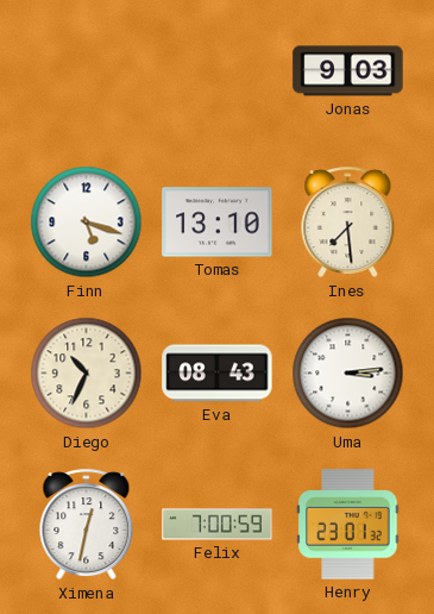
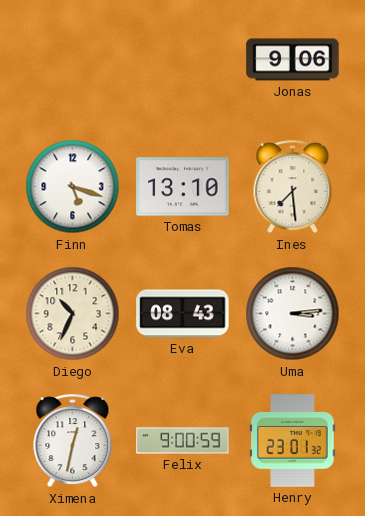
Jonas: 9:03 -> 9:06 (293, 60)
Felix: 7:00 -> 9:00 (183, 441)
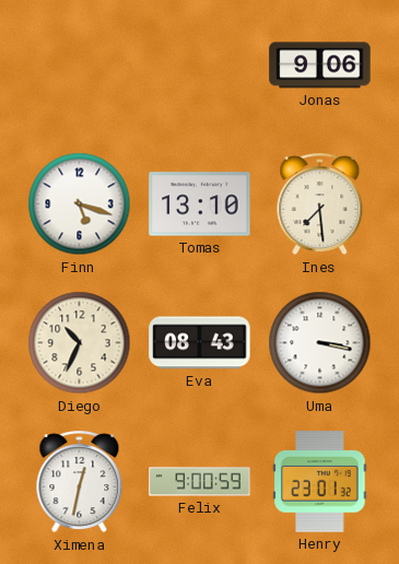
Uma: 3:14 -> 3:17 (320, 343)
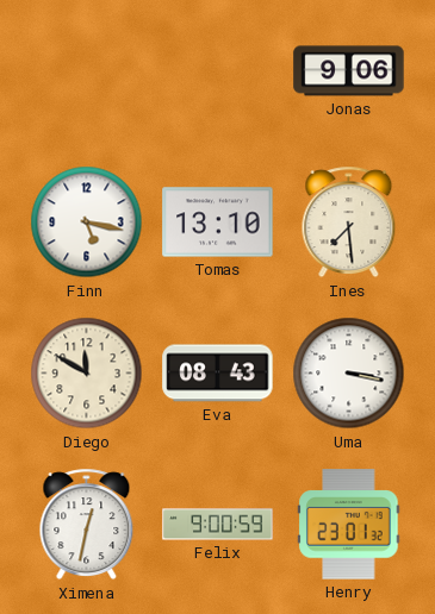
Finn: 5:18 -> 5:17 (87, 223)
Diego: 10:34 -> 11:50 (87, 374)
